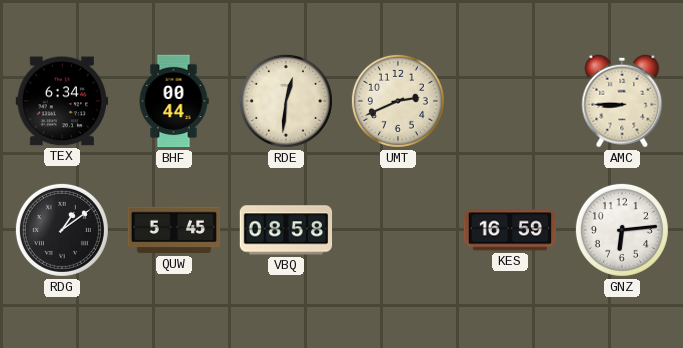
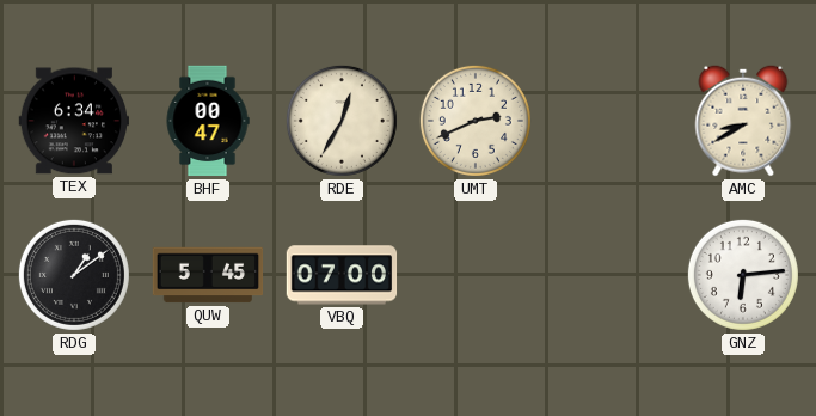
BHF: 00:44 -> 00:47 (208, 121)
RDE: 12:31 -> 12:35 (342, 121)
AMC: 8:45 -> 8:40 (743, 121)
VBQ: 08:58 -> 07:00 (342, 275)
KES: 16:59 -> none (510, 230)
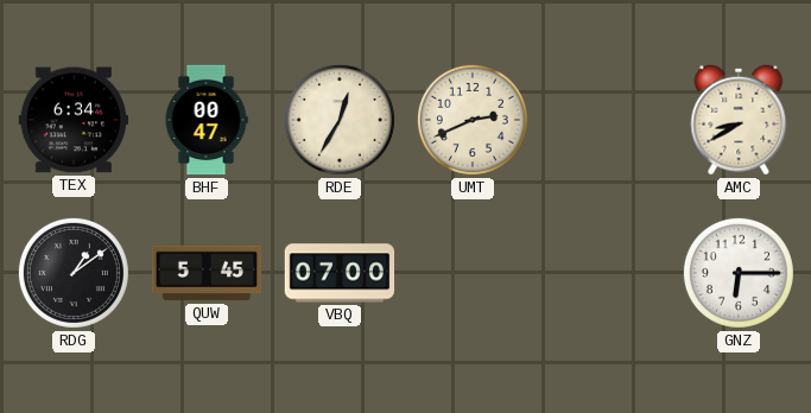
GNZ: 6:14 -> 6:15 (739, 273)
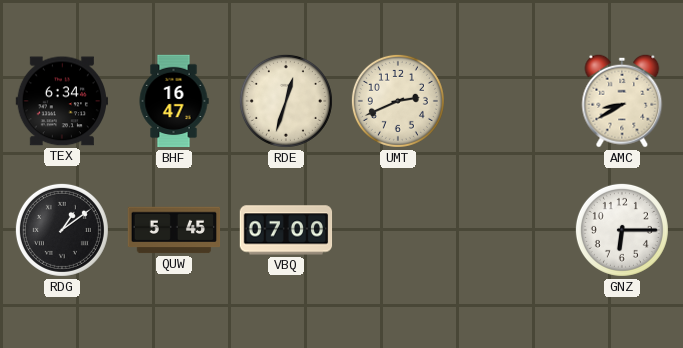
BHF: 00:47 -> 16:47 (174, 101)
RDE: 12:35 -> 12:33 (286, 101)
